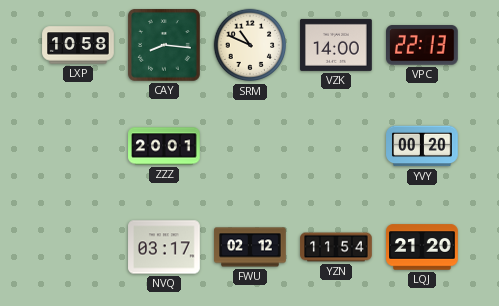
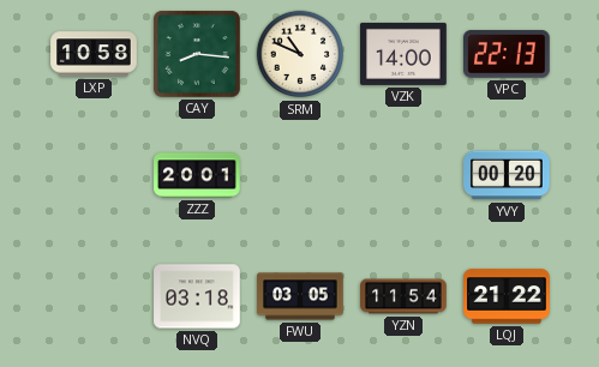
NVQ: 03:17 -> 03:18 (197, 296)
FWU: 02:12 -> 03:05 (300, 296)
LQJ: 21:20 -> 21:22 (507, 296)
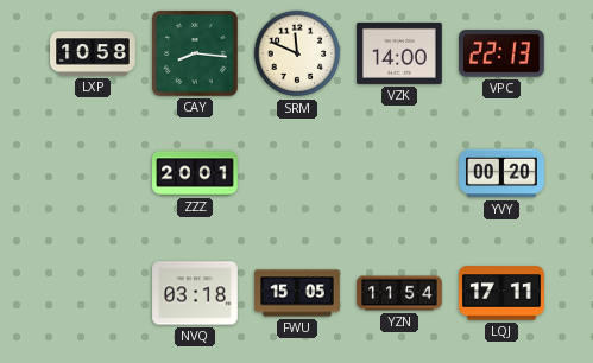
SRM: 10:49 -> 11:49 (297, 53)
FWU: 03:05 -> 15:05 (297, 293)
LQJ: 21:22 -> 17:11 (501, 293)
